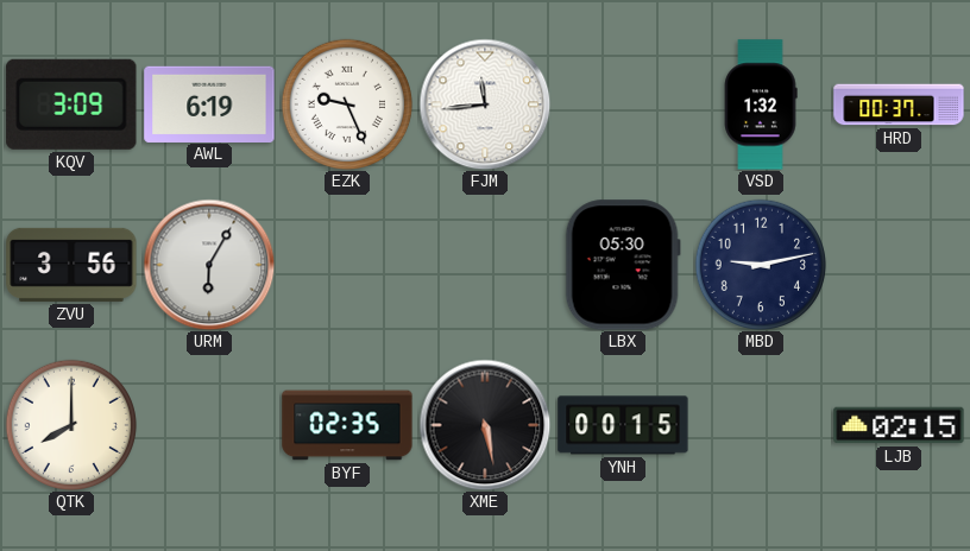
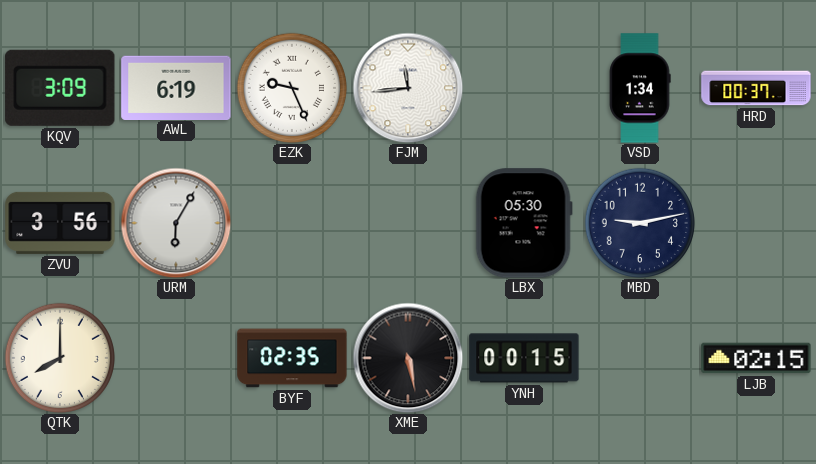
VSD: 1:32 -> 1:34 (640, 88)
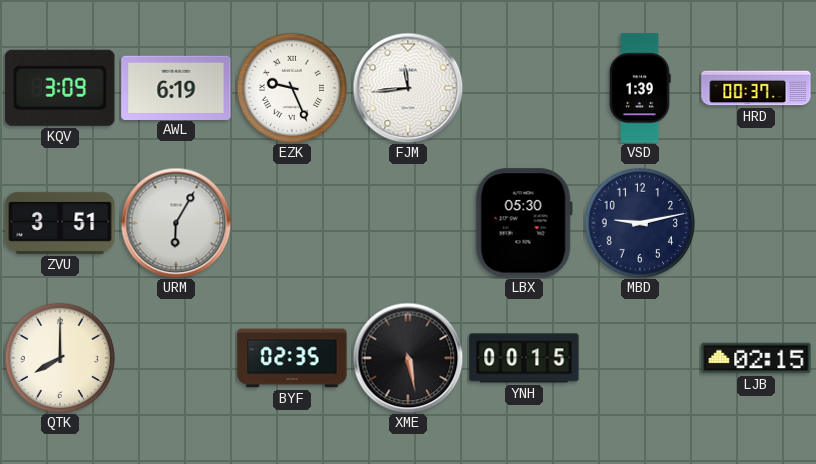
VSD: 1:34 -> 1:39 (640, 88)
ZVU: 3:56 -> 3:51 (60, 223)
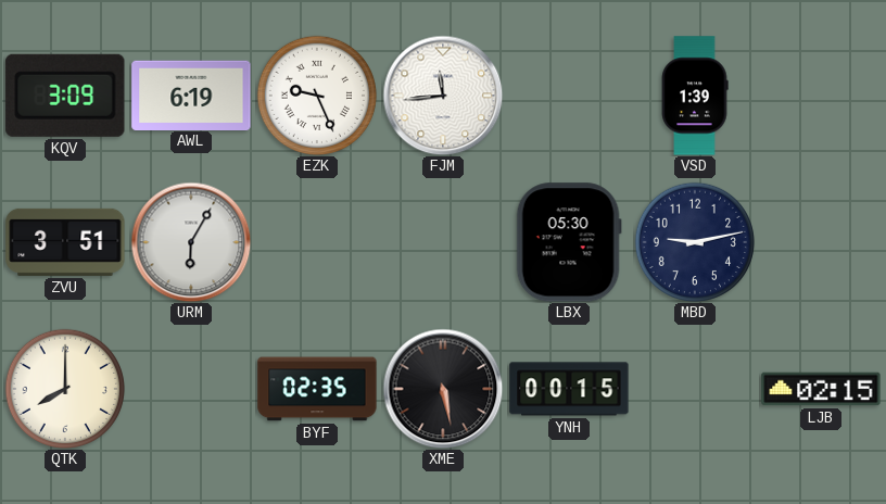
HRD: 00:37 -> none (756, 88)
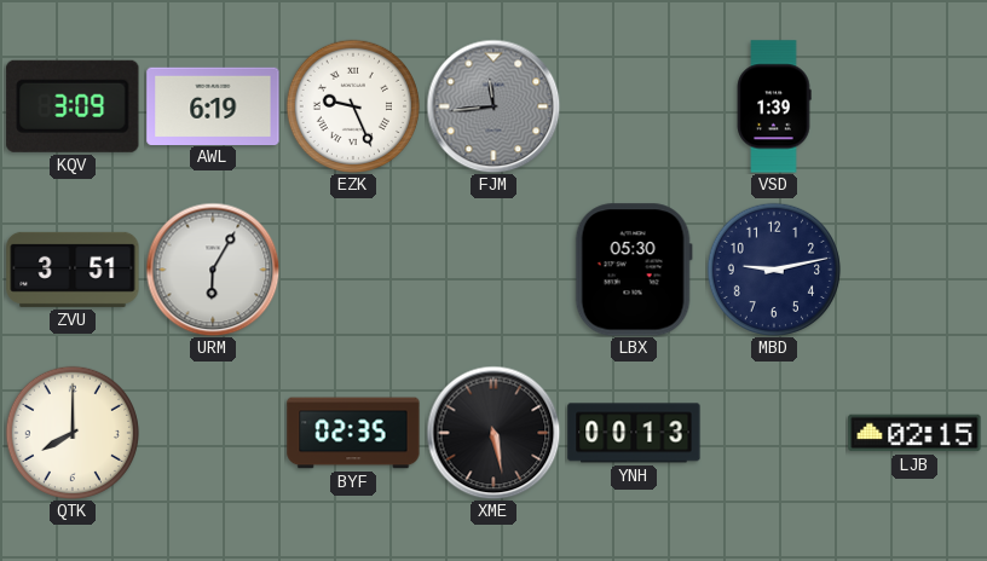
FJM dial: white -> grey (493, 106)
YNH: 00:15 -> 00:13 (634, 433)
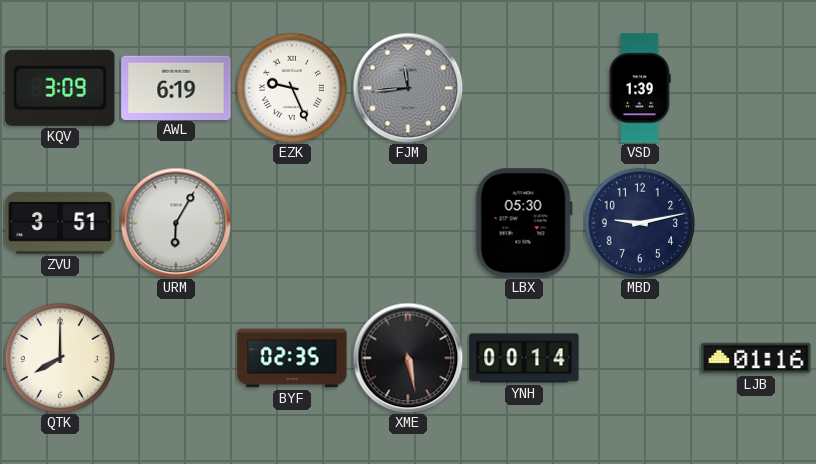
YNH: 00:13 -> 00:14 (524, 358)
LJB: 02:15 -> 01:16 (756, 358)
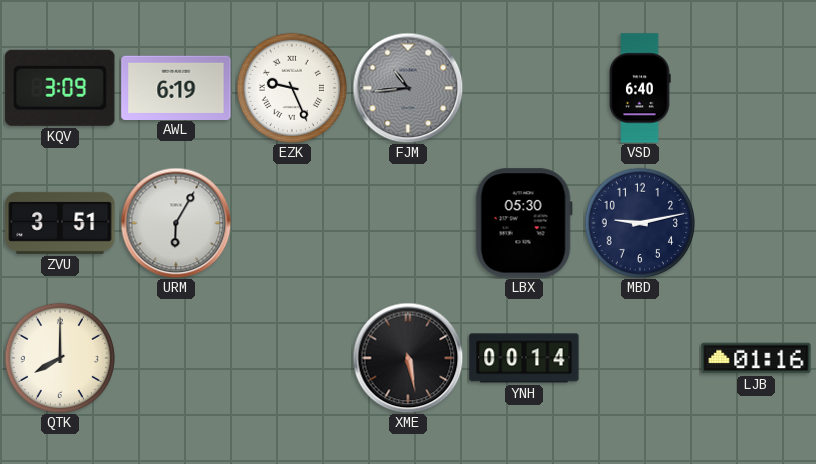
FJM: 11:44 -> 10:44 (408, 88)
VSD: 1:39 -> 6:40 (640, 88)
BYF: 02:35 -> none (292, 358)
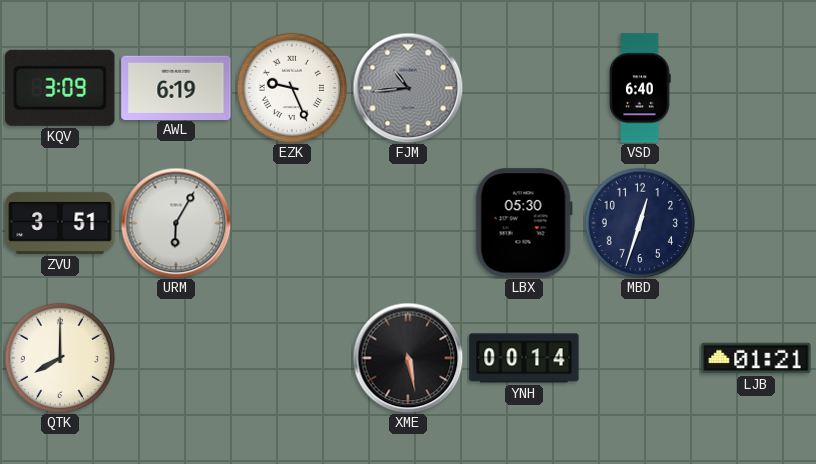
MBD: 9:13 -> 12:33 (640, 223)
LJB: 01:16 -> 01:21 (756, 358)
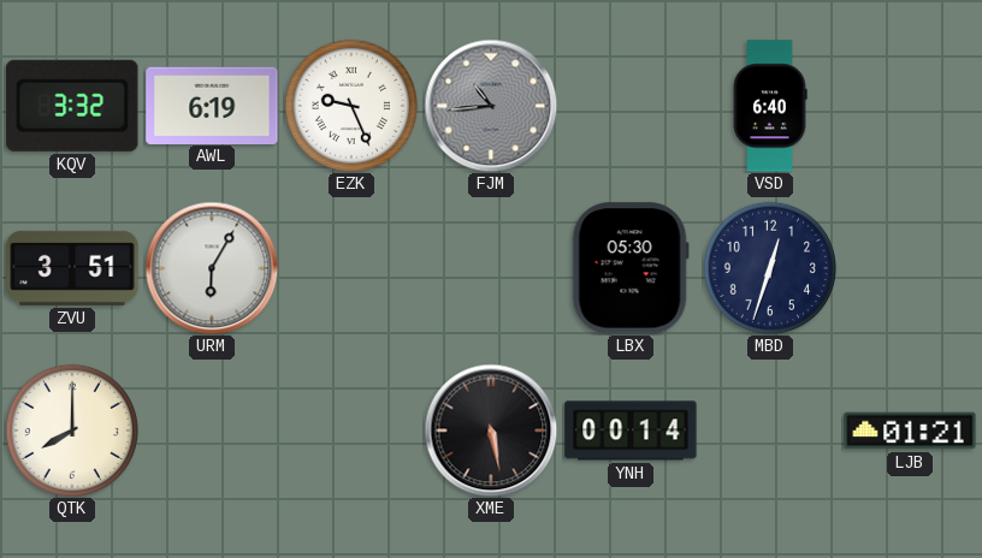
KQV: 3:09 -> 3:32 (72, 106)
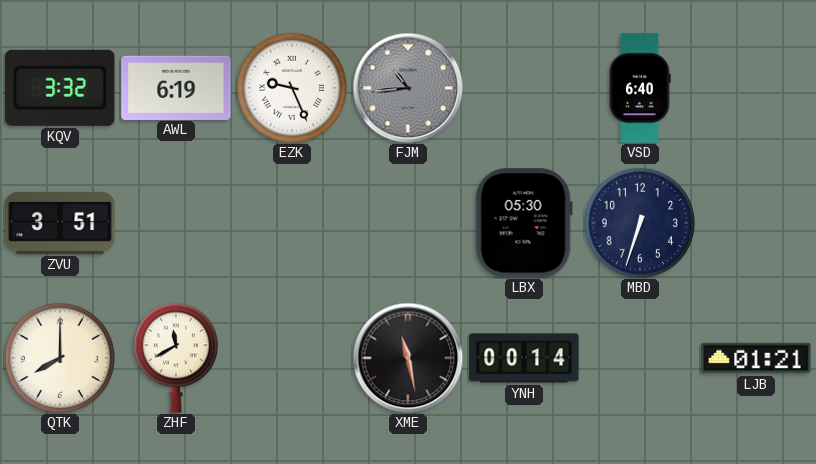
URM: 6:05 -> none (212, 268)
MBD: 12:33 -> 6:33 (640, 223)
ZHF: none -> 11:40 (176, 358)
XME: 5:28 -> 11:28 (408, 358)
